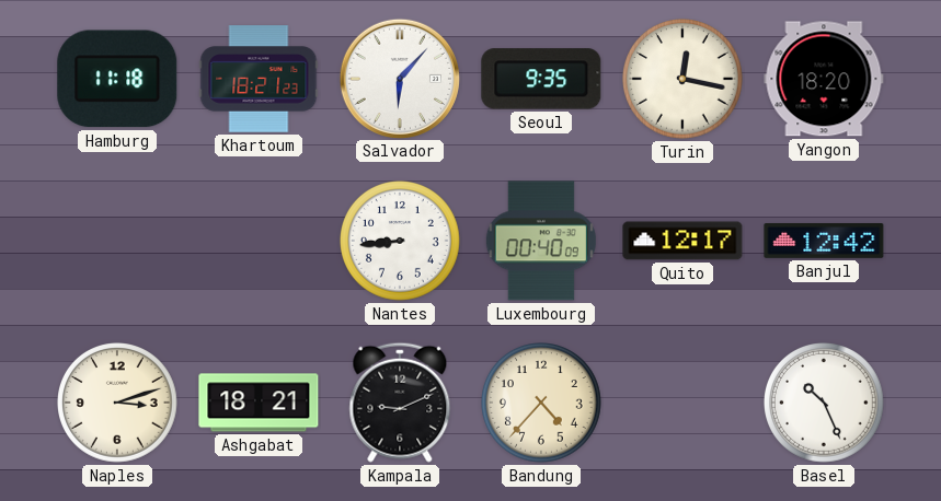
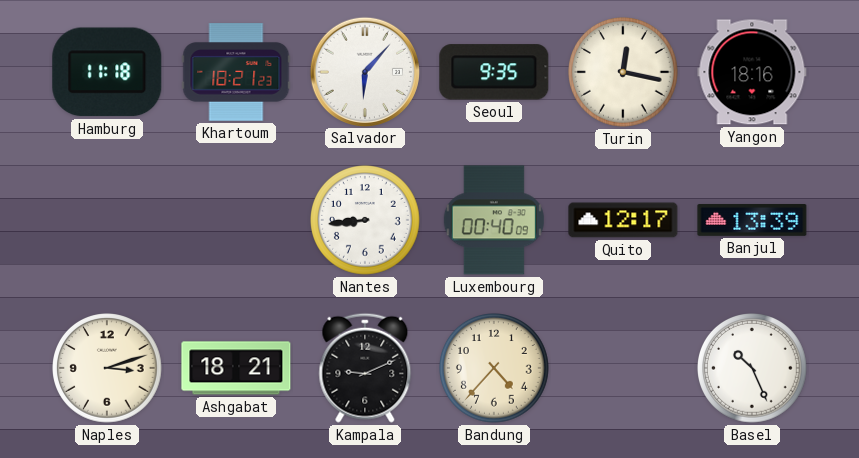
Yangon: 18:20 -> 18:16 (752, 72)
Banjul: 12:42 -> 13:39 (752, 221)
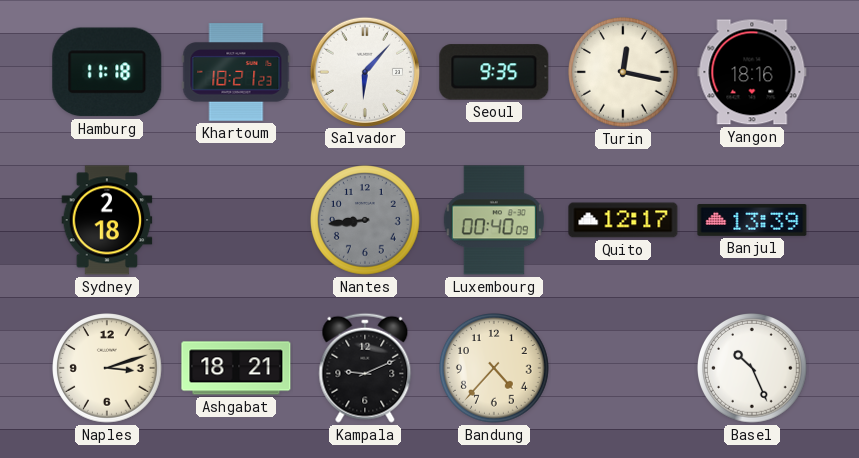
Sydney: none -> 2:18 (107, 220)
Nantes dial: white -> grey (366, 221)
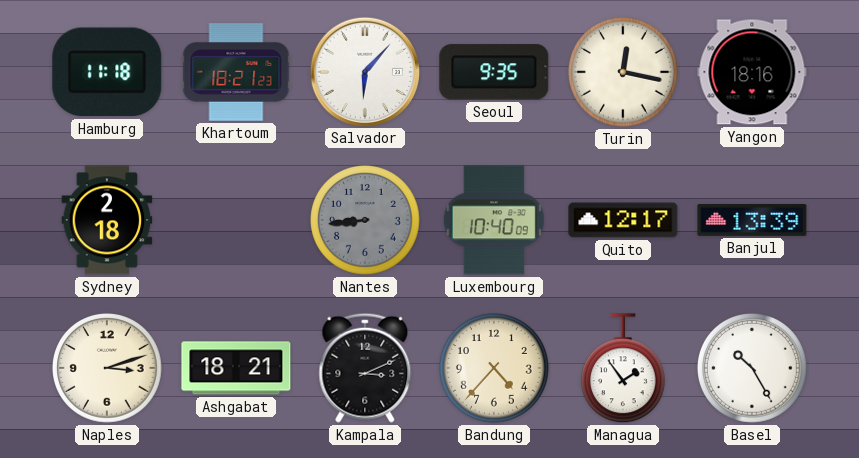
Luxembourg: 00:40 -> 10:40 (494, 220)
Kampala: 9:11 -> 3:11 (365, 368)
Managua: none -> 1:54 (623, 369)
Basel: 10:26 -> 10:25 (753, 369)
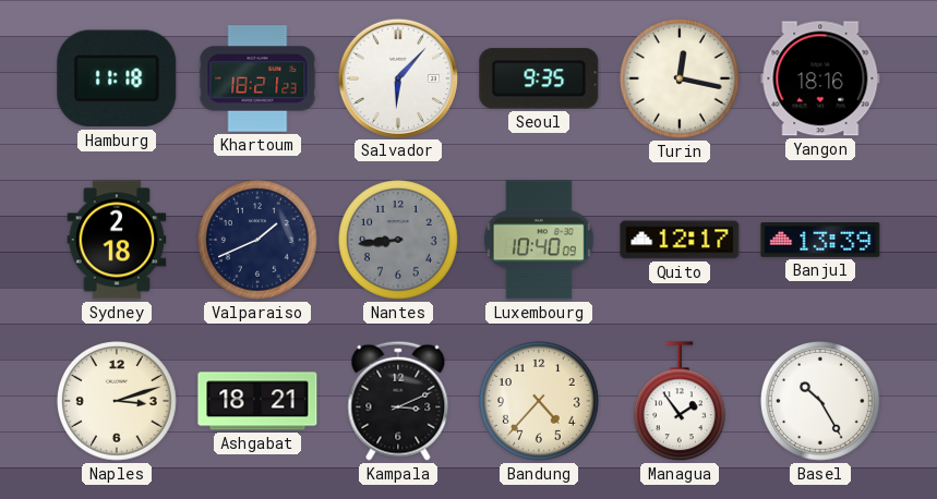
Valparaiso: none -> 1:41 (259, 241)
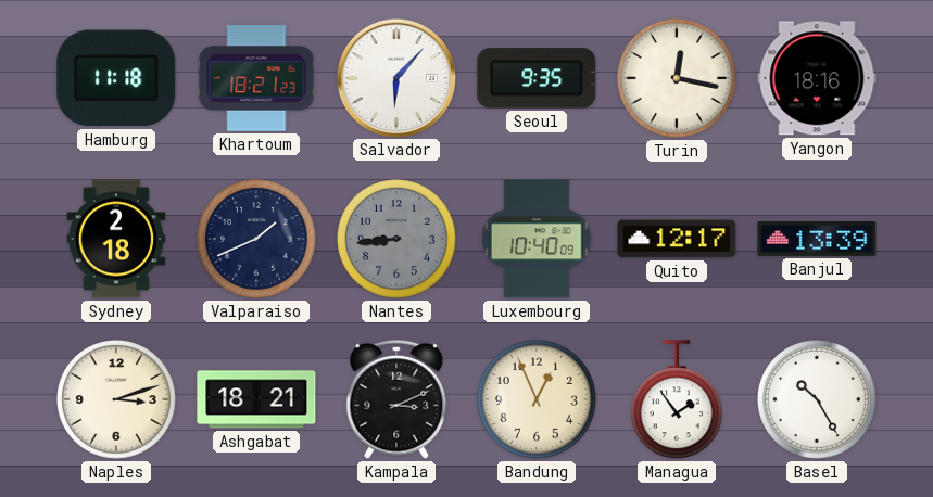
Bandung: 4:37 -> 12:56 (538, 400)
